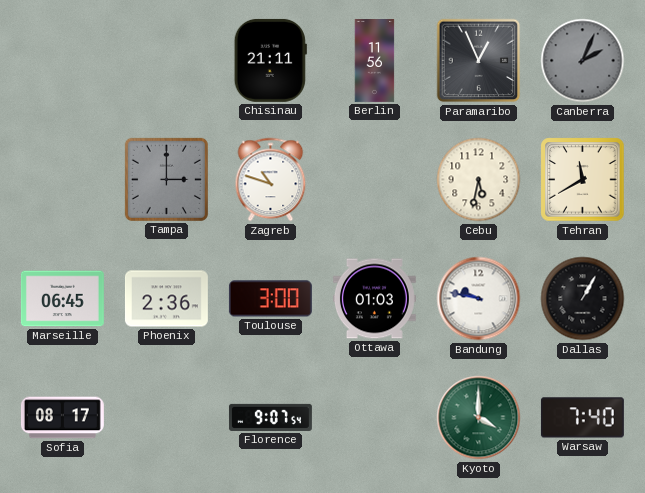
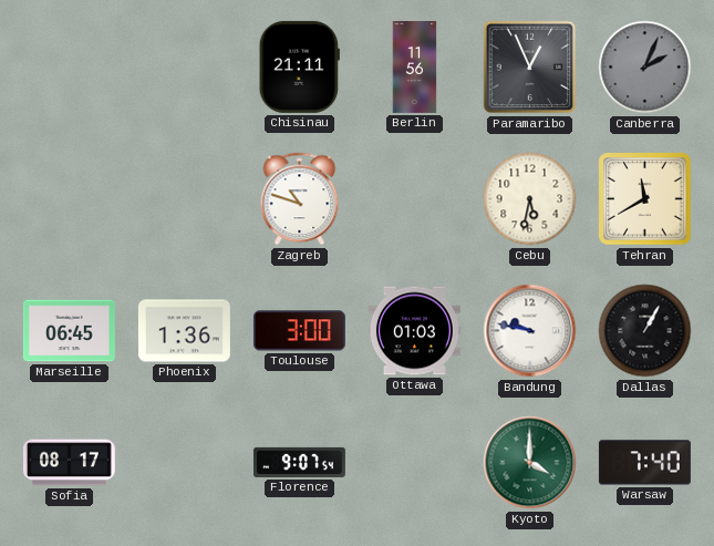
Tampa: 3:00 -> none (166, 179)
Phoenix: 2:36 -> 1:36 (184, 331)
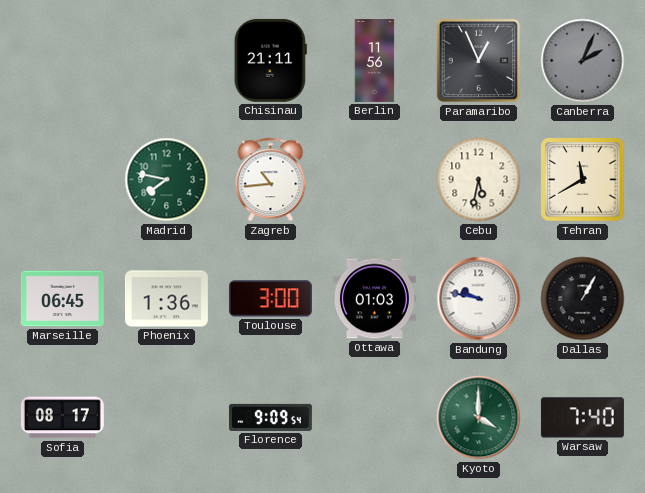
Madrid: none -> 7:47 (167, 180)
Zagreb: 10:48 -> 10:44 (271, 180)
Florence: 9:07 -> 9:09 (270, 417)
